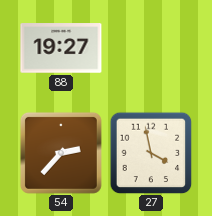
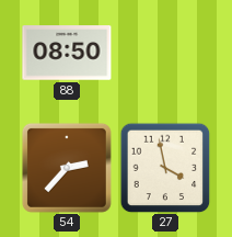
88: 19:27 -> 08:50 (67, 53)
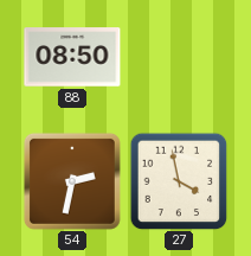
54: 2:37 -> 2:32 (72, 181)
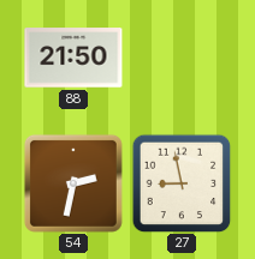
88: 08:50 -> 21:50 (73, 58)
27: 3:58 -> 8:58 (182, 183)
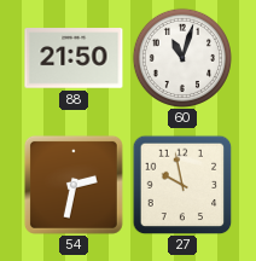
60: none -> 11:03 (182, 58)
27: 8:58 -> 9:58 (182, 185)
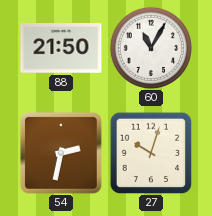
60: 11:03 -> 11:05 (151, 48)
27: 9:58 -> 10:03 (151, 153)
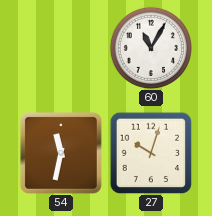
88: 21:50 -> none (61, 48)
54: 2:32 -> 11:32 (61, 153)
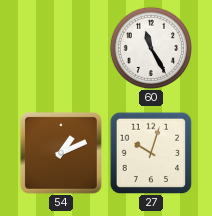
60: 11:05 -> 11:25 (151, 48)
54: 11:32 -> 1:11 (61, 153)
